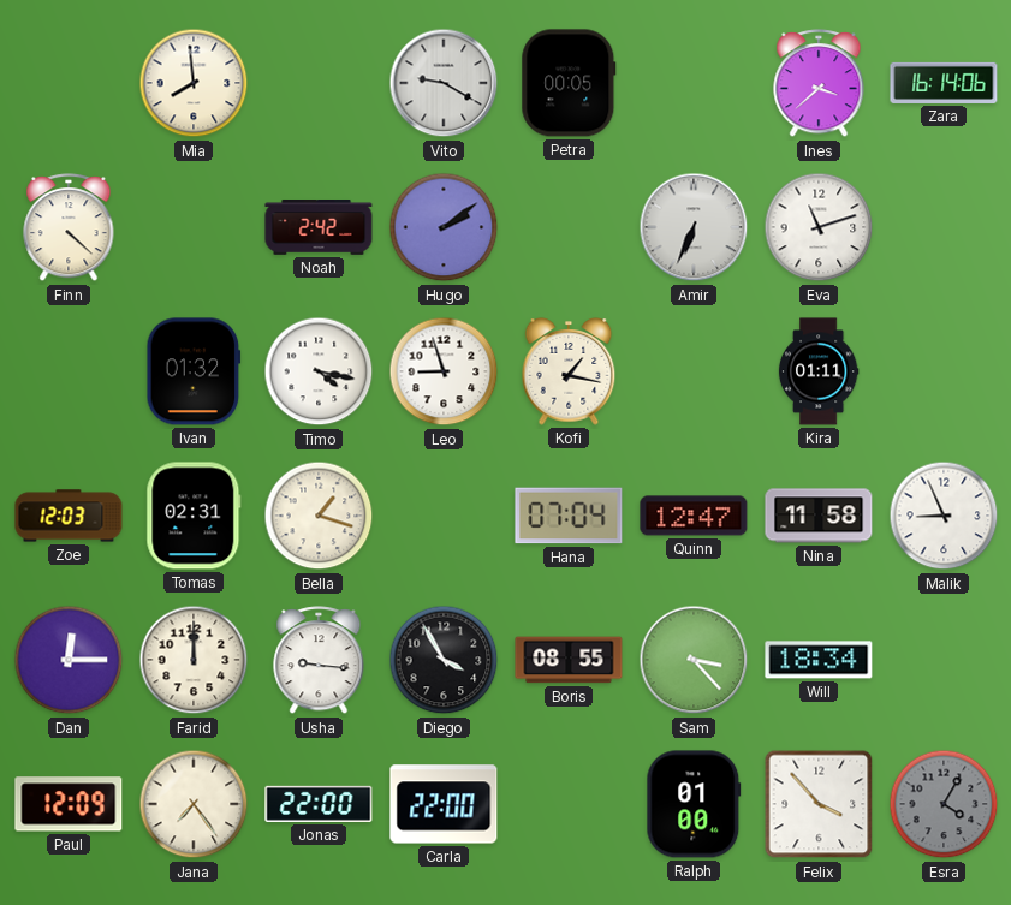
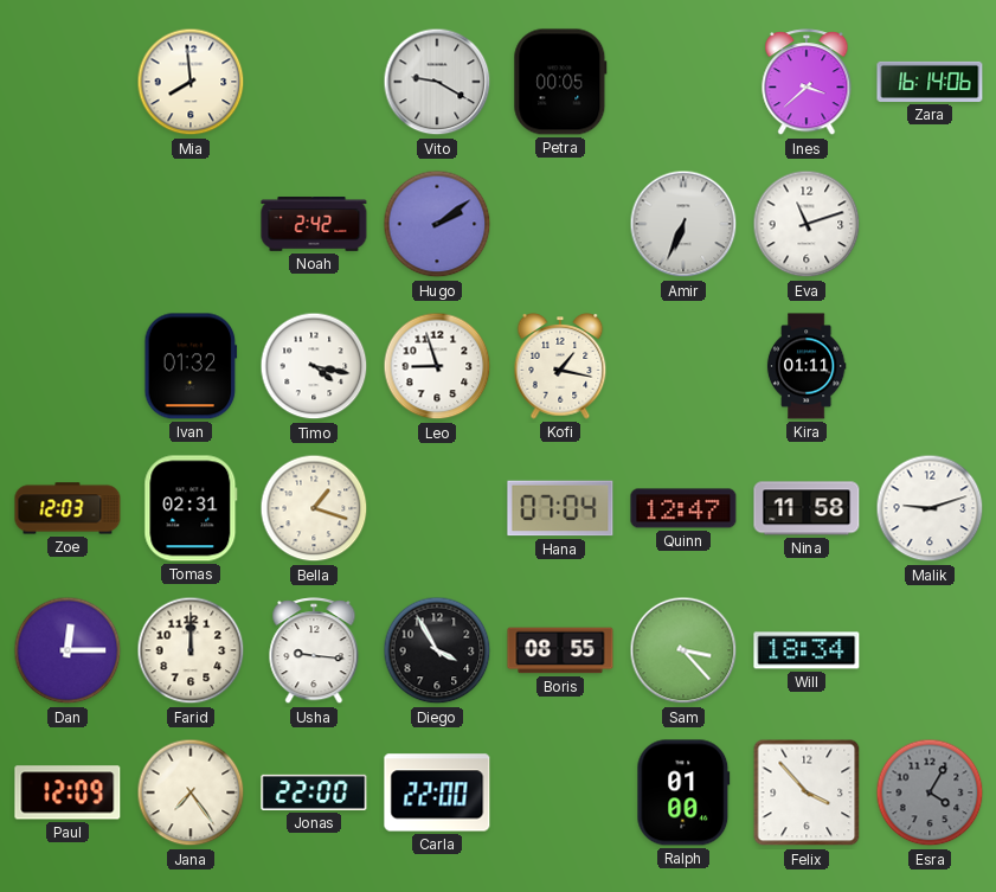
Finn: 4:22 -> none (69, 228)
Malik: 8:56 -> 9:12 (930, 508)
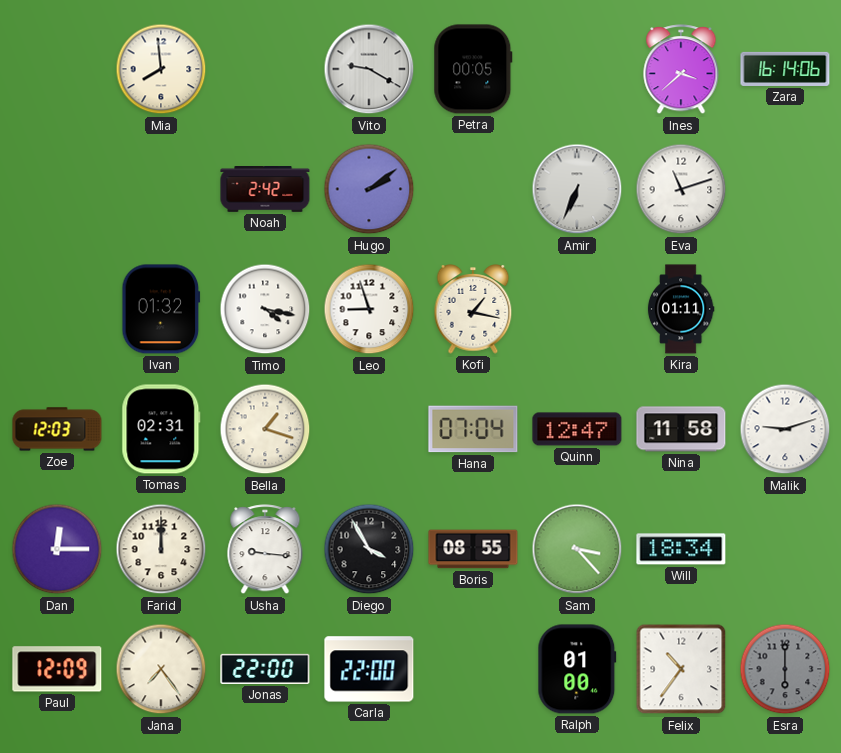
Felix: 3:53 -> 10:36 (681, 669)
Esra: 4:05 -> 6:00 (785, 669)
